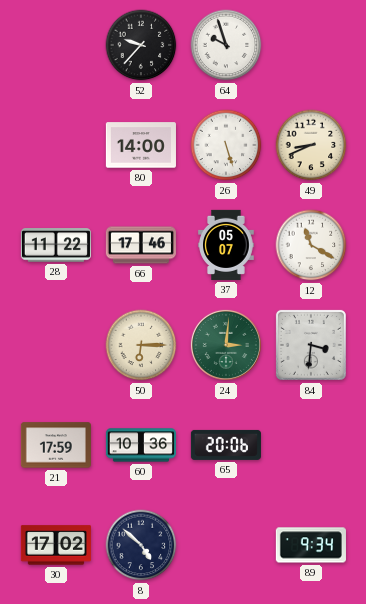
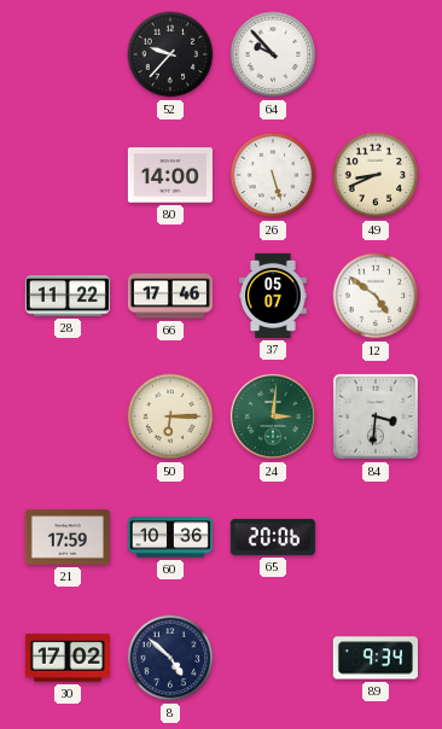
64: 9:57 -> 9:53 (273, 54)
12: 11:20 -> 4:51 (376, 296)
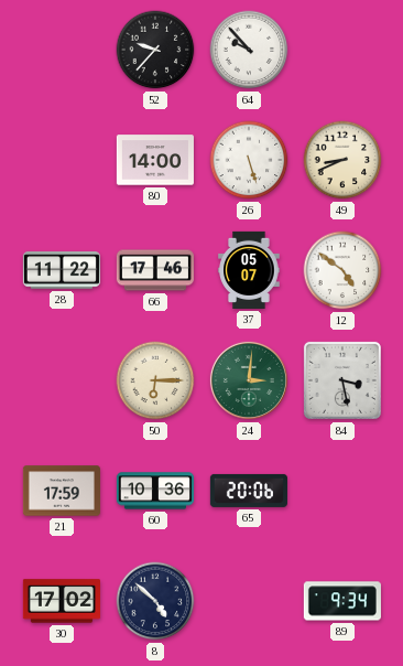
84: 3:31 -> 3:28 (342, 380)
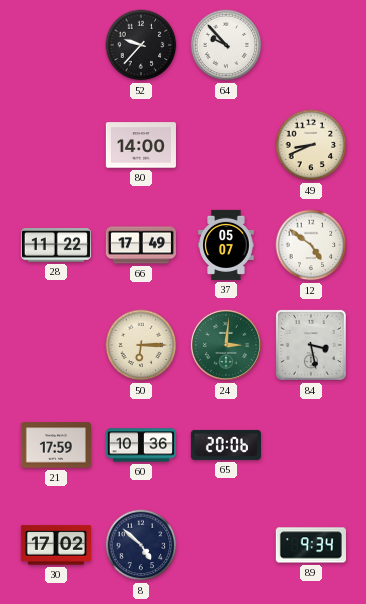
26: 5:27 -> none (249, 160)
66: 17:46 -> 17:49 (141, 245)
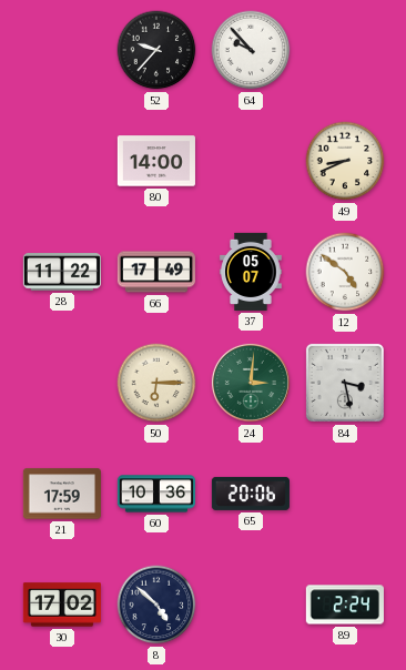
89: 9:34 -> 2:24 (345, 605)
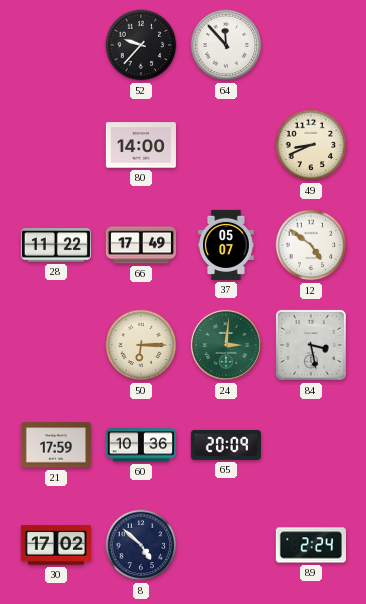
64: 9:53 -> 11:53 (226, 45)
65: 20:06 -> 20:09 (226, 445)
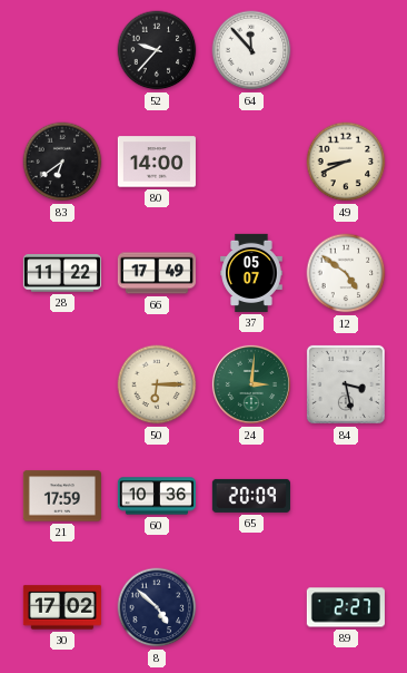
83: none -> 6:39 (62, 162)
89: 2:24 -> 2:27 (346, 607)
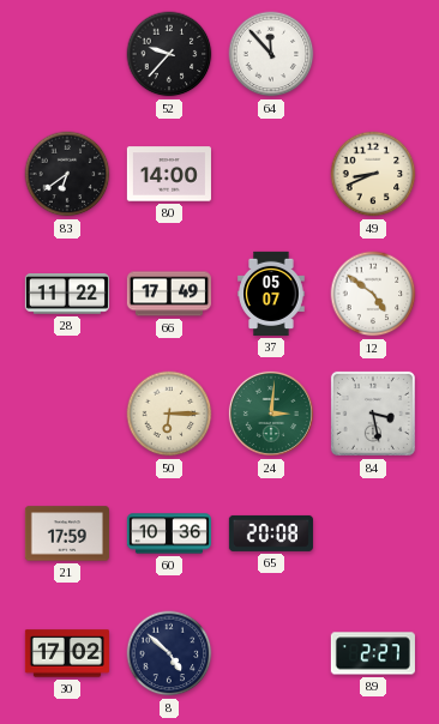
65: 20:09 -> 20:08 (271, 533)
